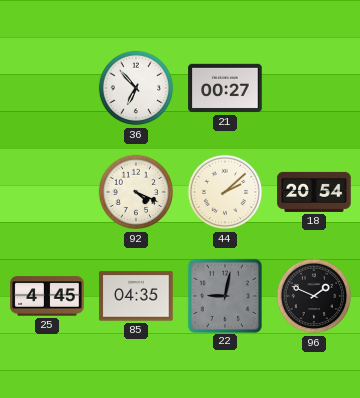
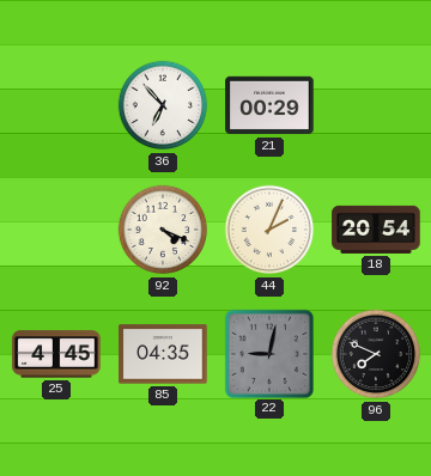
21: 00:27 -> 00:29 (269, 105)
44: 2:08 -> 2:04 (269, 230)
96: 1:49 -> 7:49 (376, 354)
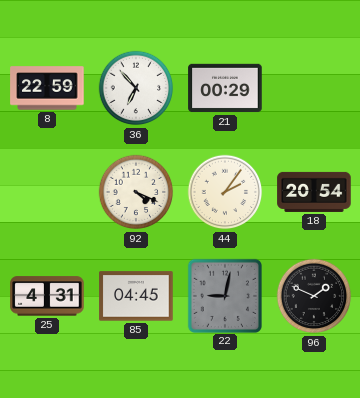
8: none -> 22:59 (47, 88)
44: 2:04 -> 2:06 (225, 192)
25: 4:45 -> 4:31 (47, 296)
85: 04:35 -> 04:45 (136, 296)
96: 7:49 -> 1:49 (314, 296)
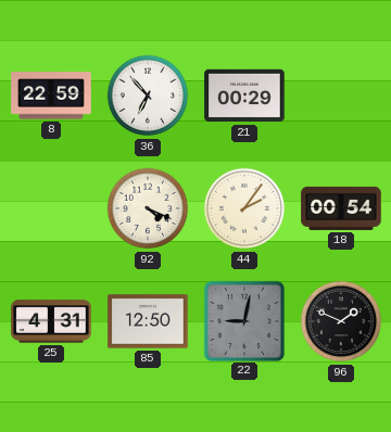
18: 20:54 -> 00:54 (341, 208)
85: 04:45 -> 12:50 (148, 321)
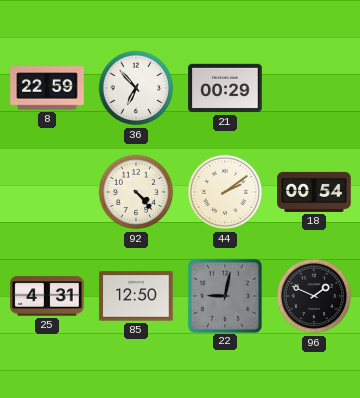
92: 4:19 -> 4:23 (136, 192)
44: 2:06 -> 2:09 (225, 192)
